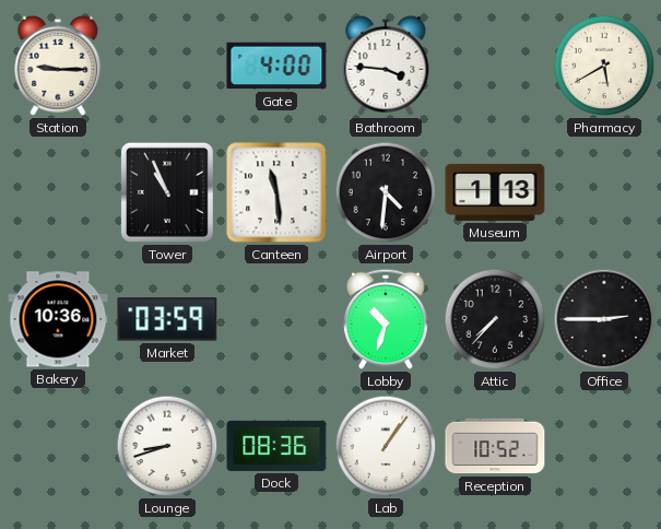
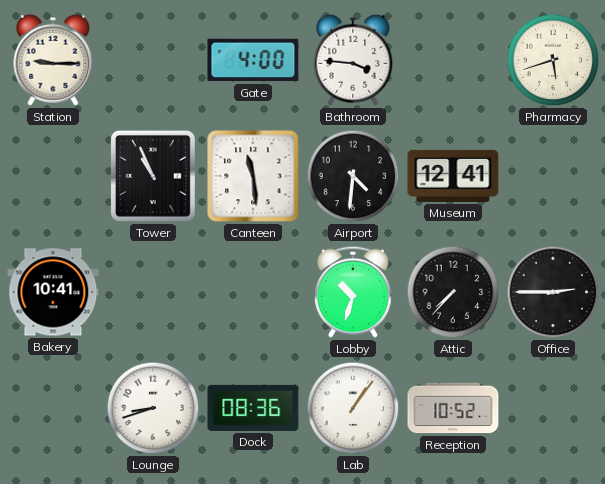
Pharmacy: 5:40 -> 5:42 (553, 60)
Museum: 1:13 -> 12:41 (453, 176)
Bakery: 10:36 -> 10:41 (53, 292)
Market: 03:59 -> none (167, 319)
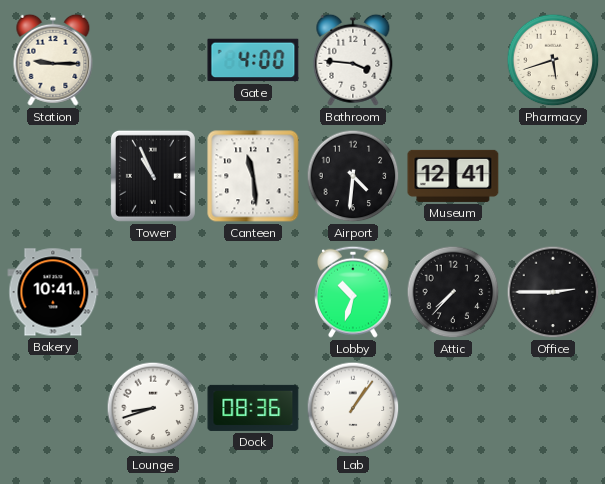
Reception: 10:52 -> none (453, 408)
